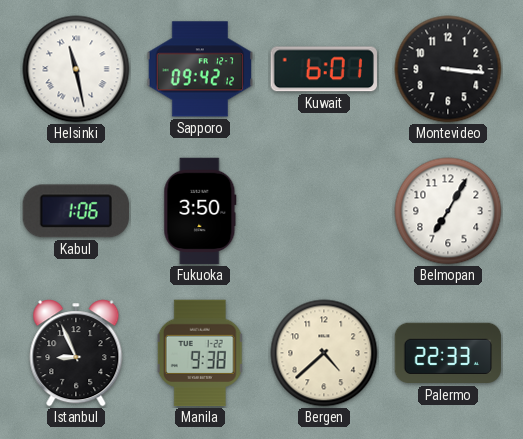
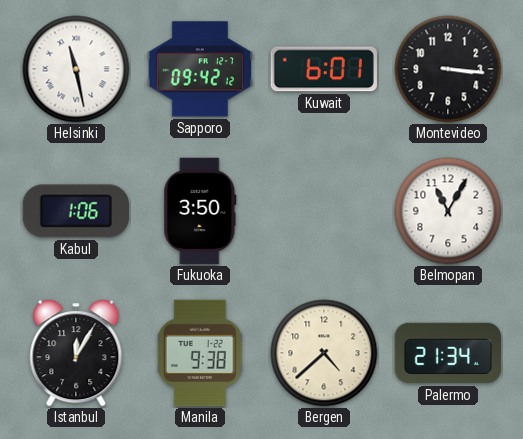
Belmopan: 7:05 -> 11:05 (448, 211)
Istanbul: 8:56 -> 12:05 (76, 353)
Palermo: 22:33 -> 21:34 (448, 353)
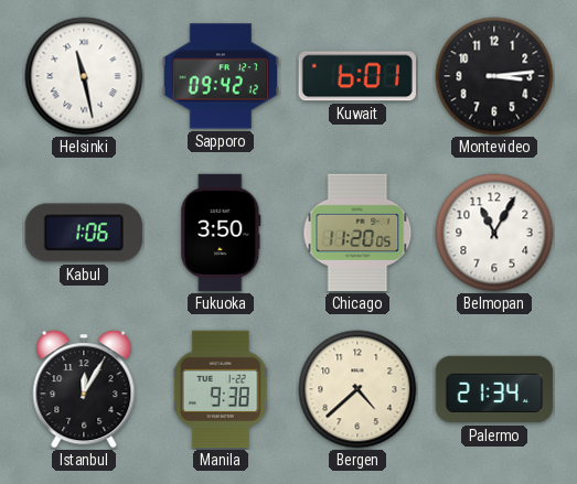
Montevideo: 3:16 -> 3:14 (494, 76)
Chicago: none -> 11:20 (357, 233)
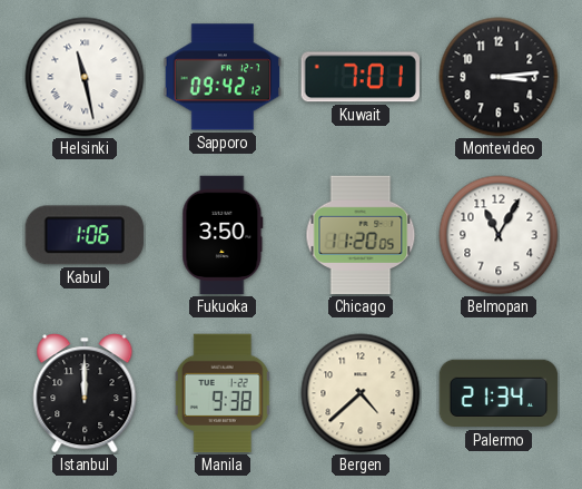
Kuwait: 6:01 -> 7:01 (361, 77)
Istanbul: 12:05 -> 12:00 (85, 393)
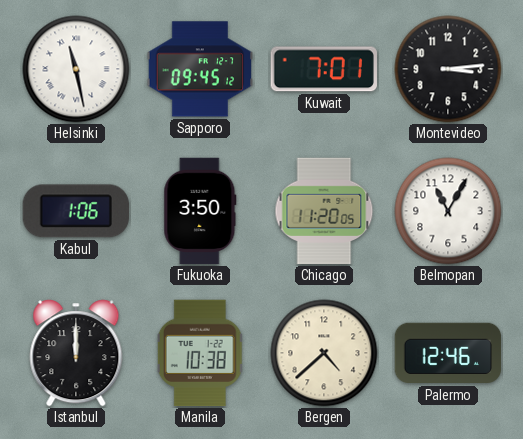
Sapporo: 09:42 -> 09:45 (200, 69)
Manila: 9:38 -> 10:38 (200, 353)
Palermo: 21:34 -> 12:46 (448, 353)
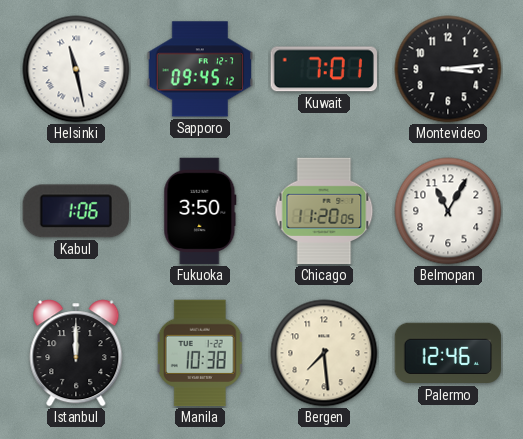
Bergen: 4:38 -> 7:29 (324, 353)
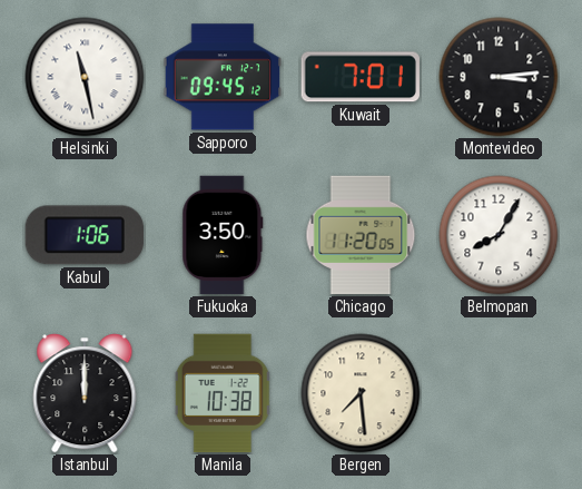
Belmopan: 11:05 -> 8:05 (499, 235)
Palermo: 12:46 -> none (448, 353)
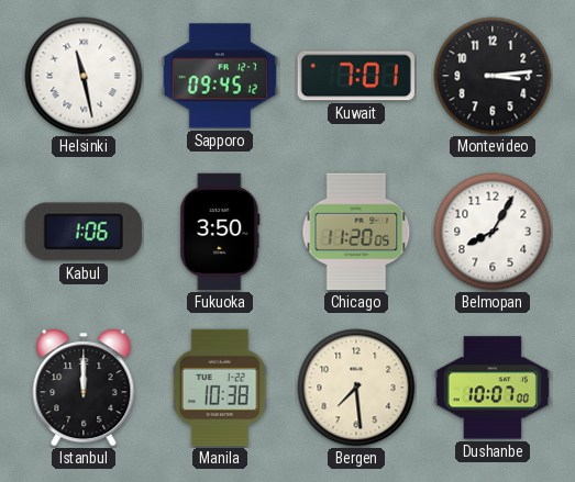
Dushanbe: none -> 10:07 (493, 388)
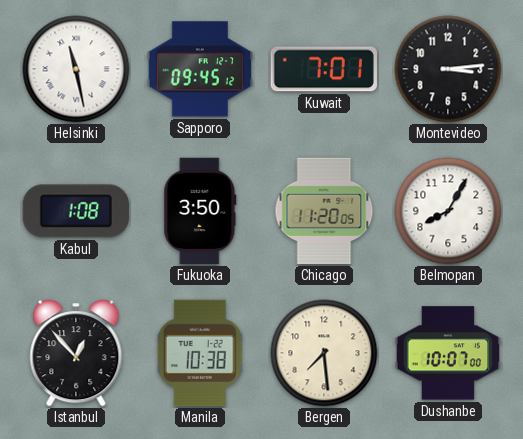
Kabul: 1:06 -> 1:08 (76, 211)
Istanbul: 12:00 -> 12:53 (76, 353)
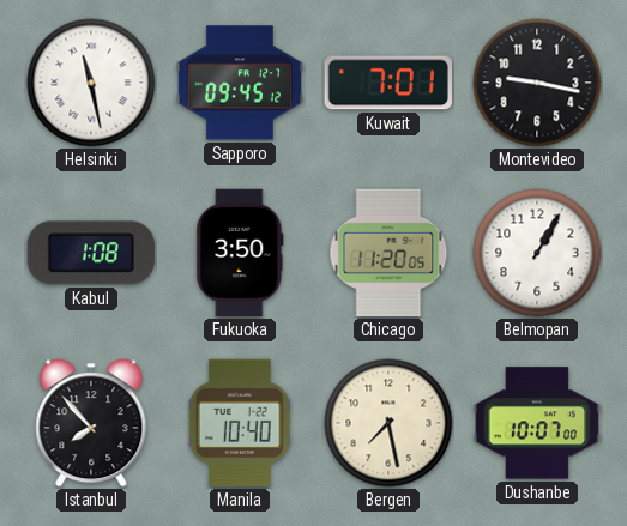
Montevideo: 3:14 -> 9:17 (537, 83)
Belmopan: 8:05 -> 1:05 (537, 253)
Istanbul: 12:53 -> 7:53 (91, 423)
Manila: 10:38 -> 10:40 (240, 423)
Bergen: 7:29 -> 7:28 (388, 423)
